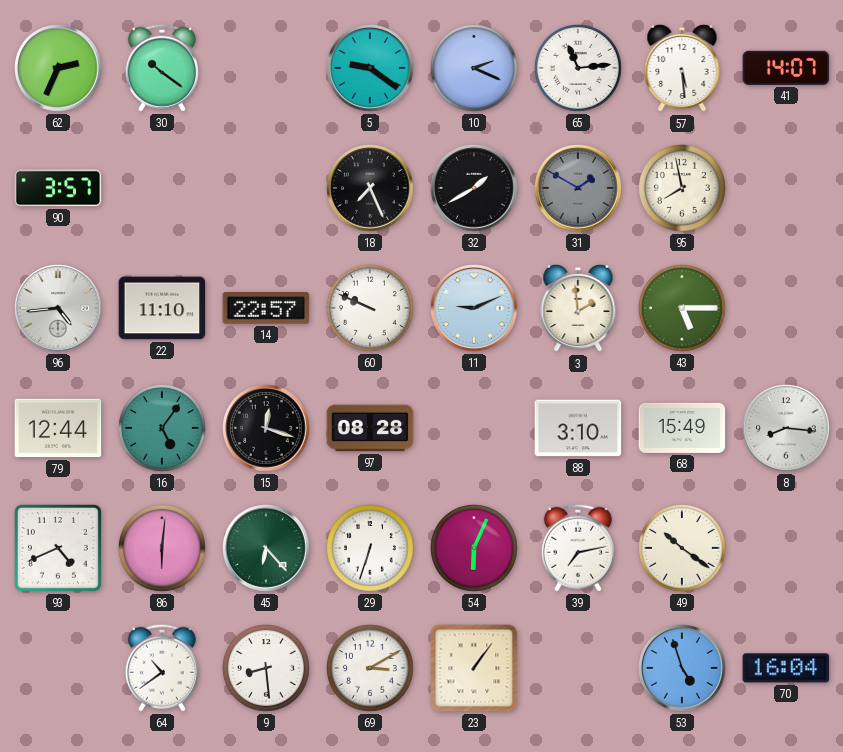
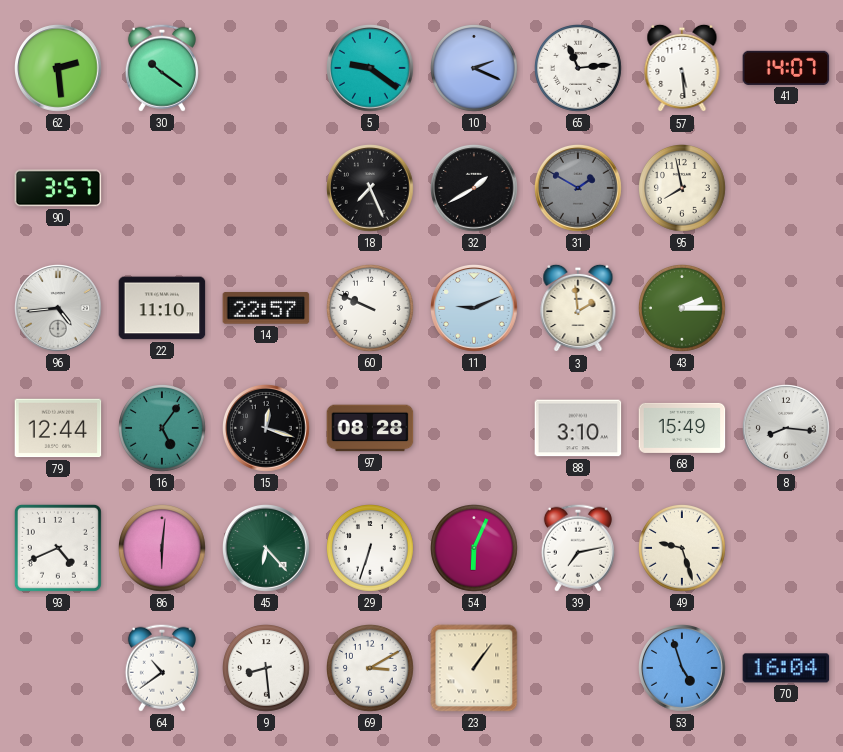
62: 2:34 -> 2:29 (58, 68)
43: 5:15 -> 2:15 (683, 309)
49: 10:21 -> 9:27 (683, 549)
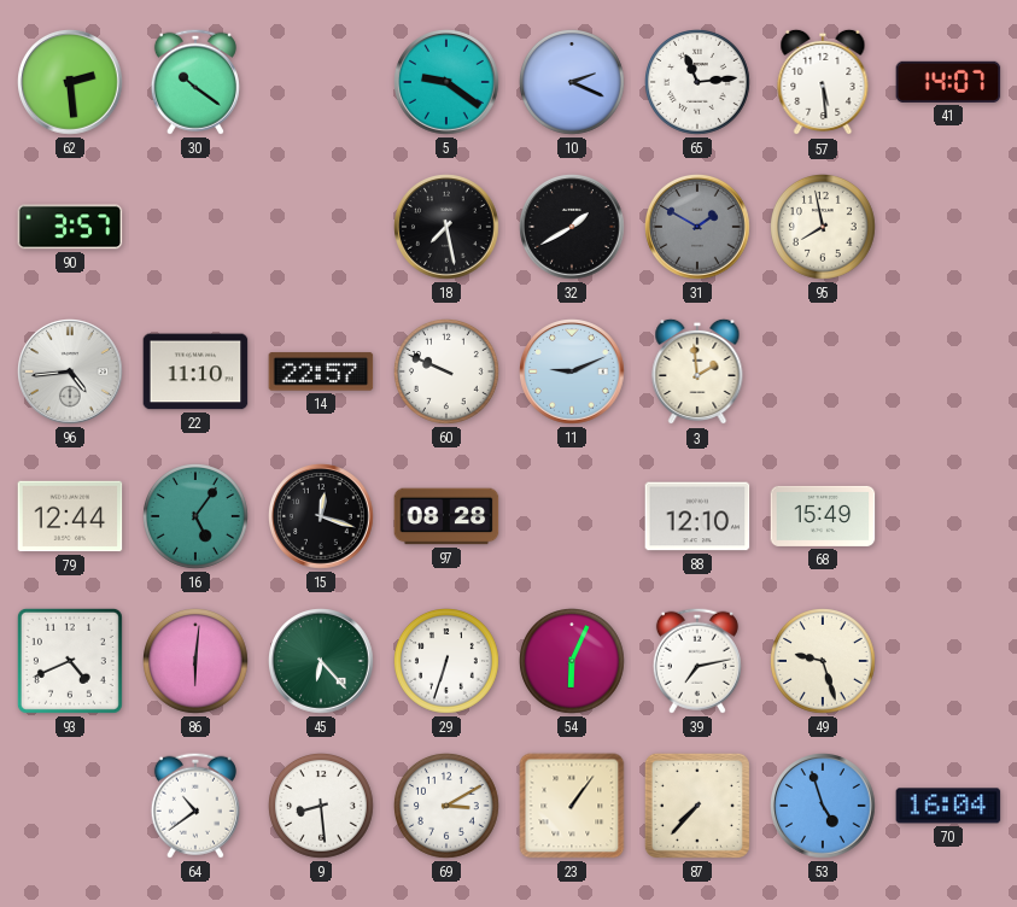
18: 7:26 -> 7:28 (446, 227)
43: 2:15 -> none (683, 309)
88: 3:10 -> 12:10 (697, 516)
8: 8:16 -> none (786, 428)
87: none -> 7:37 (697, 806)
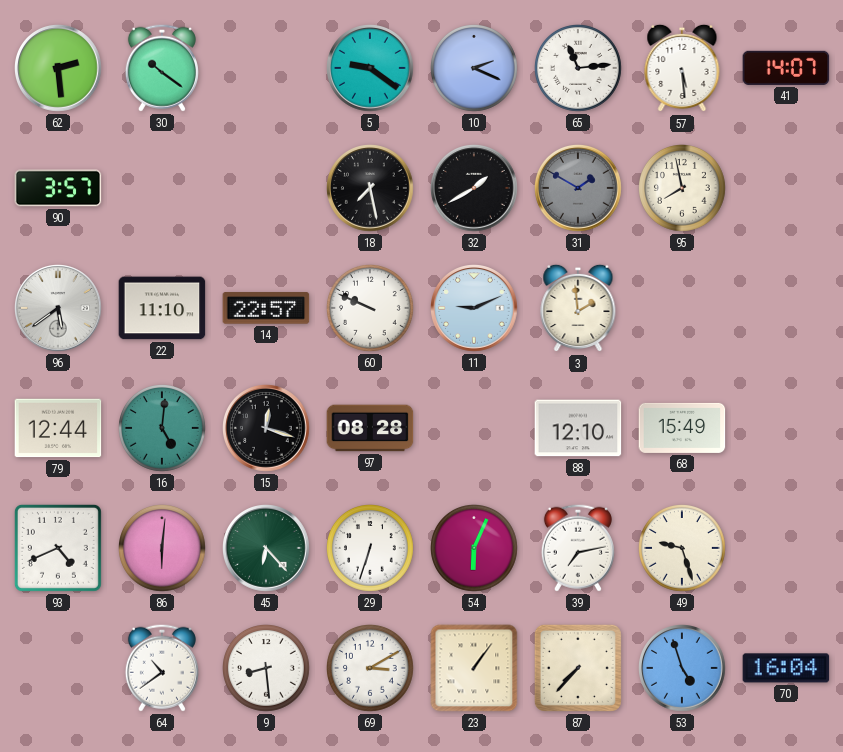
96: 4:44 -> 5:39 (58, 308)
16: 5:06 -> 5:01 (163, 429)
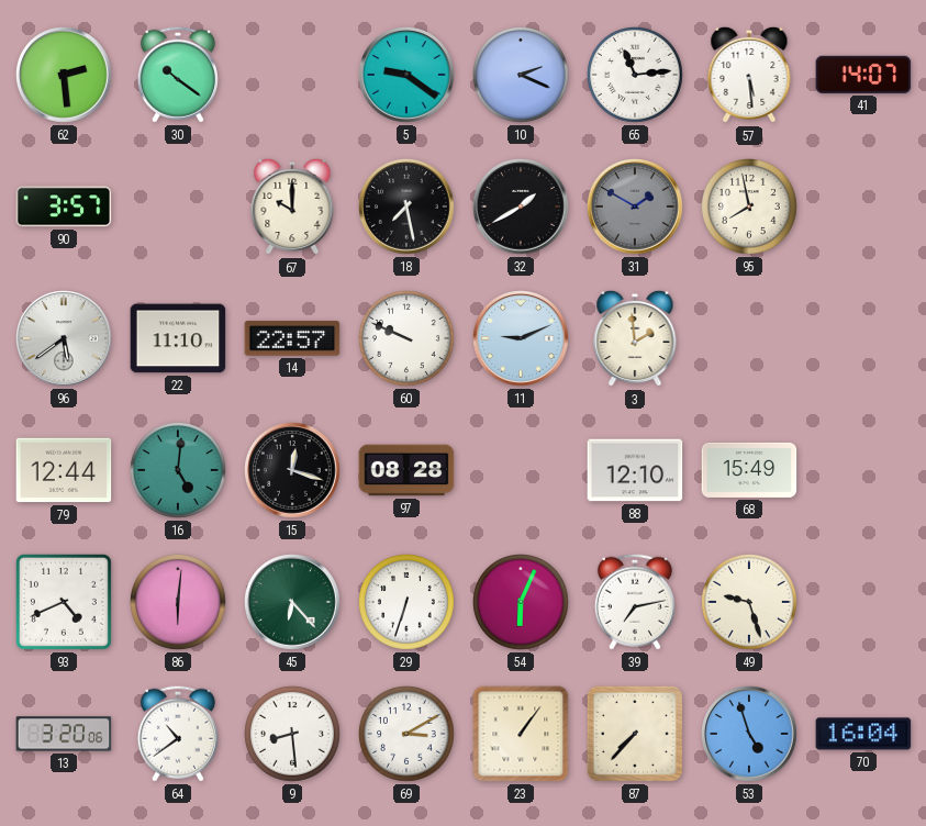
67: none -> 10:00 (292, 206)
13: none -> 3:20 (64, 734)
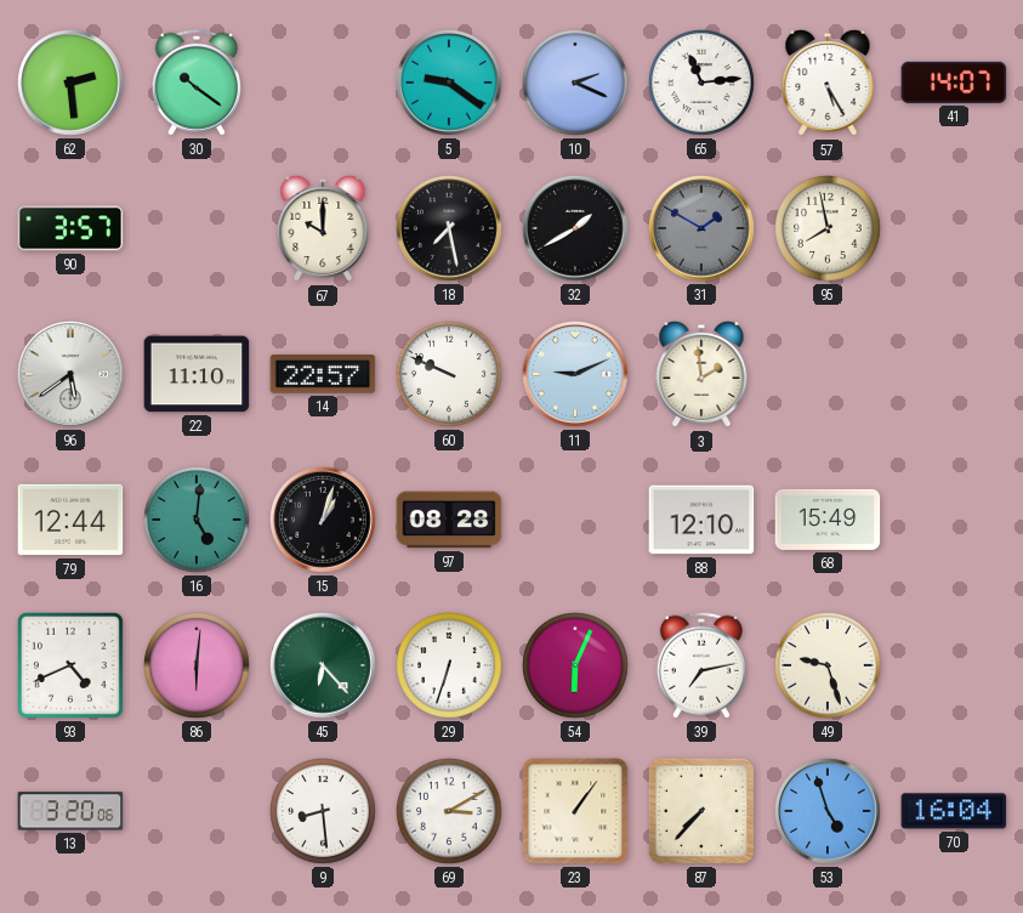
57: 5:29 -> 5:25 (828, 83)
15: 12:18 -> 1:03 (323, 520)
64: 10:39 -> none (178, 734)
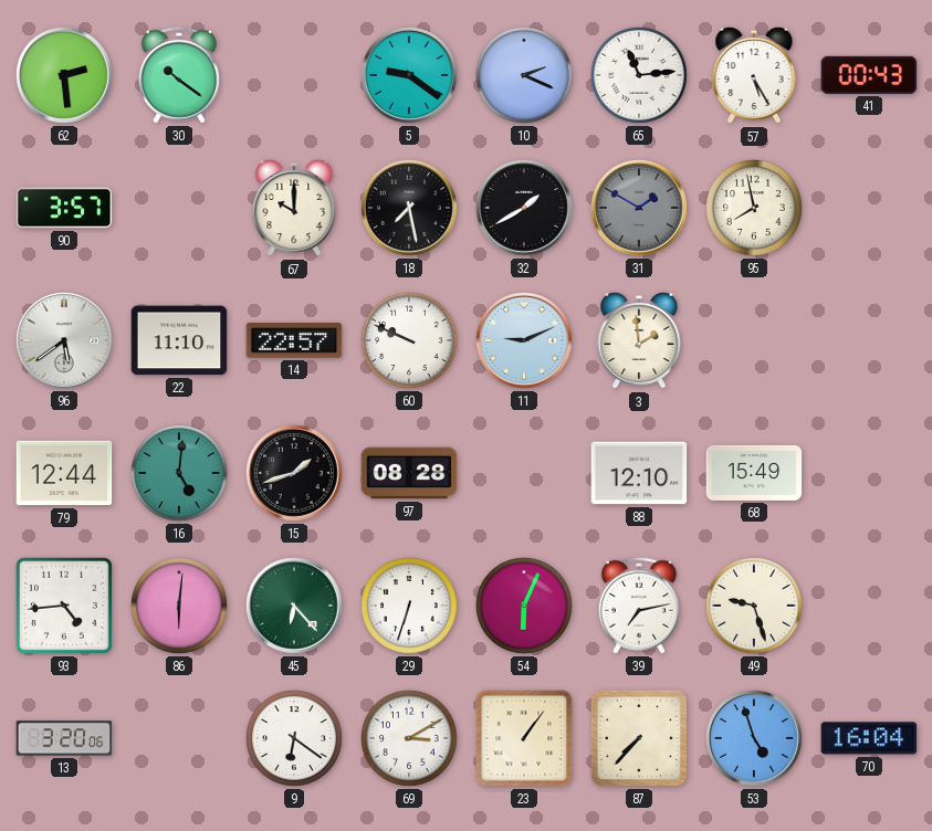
41: 14:07 -> 00:43 (869, 75)
15: 1:03 -> 1:42 (294, 473)
93: 4:41 -> 4:44 (64, 606)
9: 8:29 -> 6:21 (295, 739)
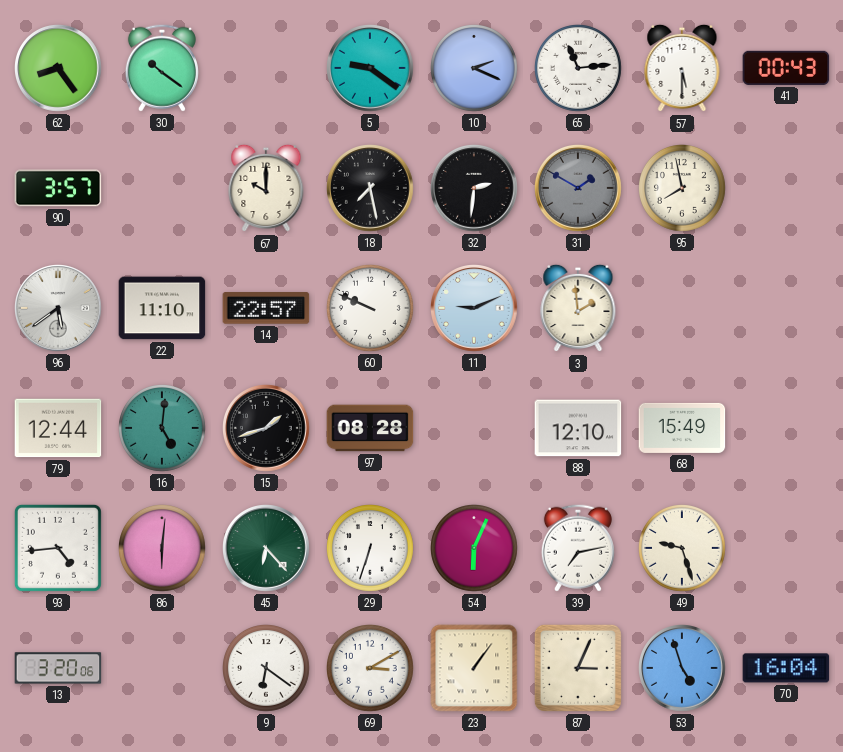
62: 2:29 -> 8:24 (58, 68)
57: 5:25 -> 5:30 (682, 68)
32: 1:40 -> 2:31 (474, 188)
87: 7:37 -> 3:04 (578, 668)
